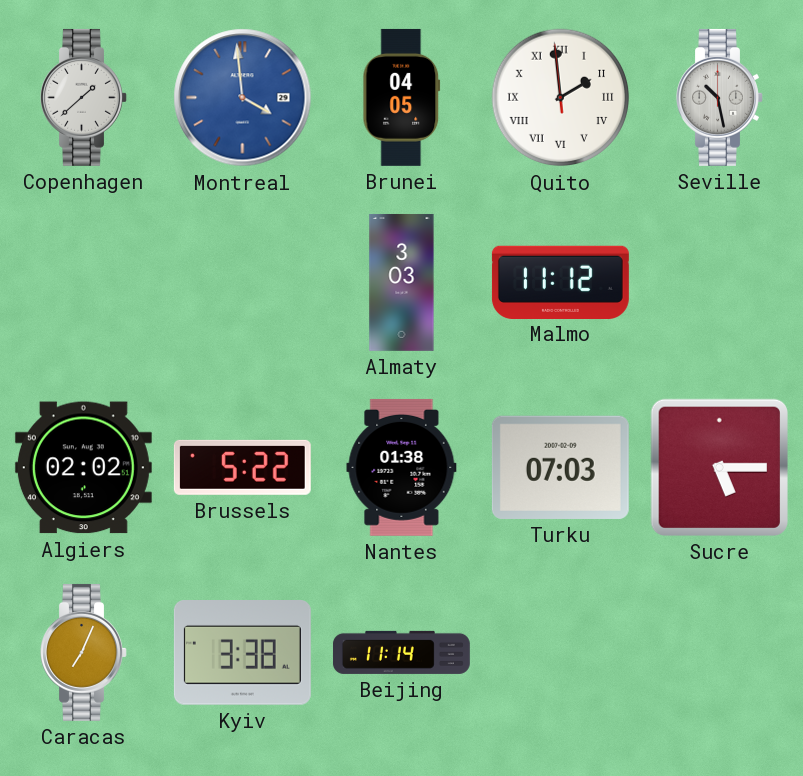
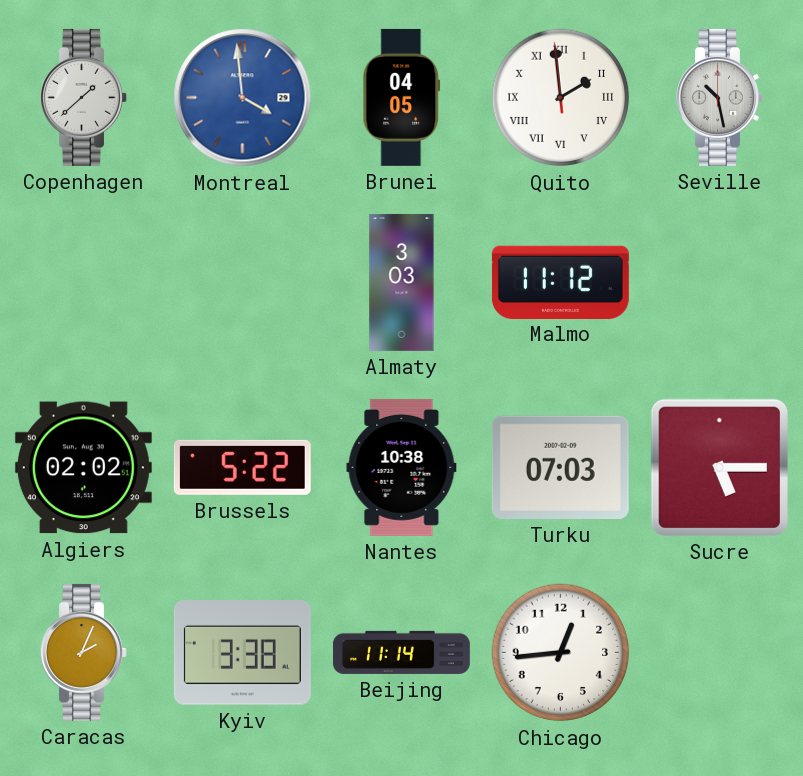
Nantes: 01:38 -> 10:38 (402, 467)
Caracas: 7:04 -> 2:04 (84, 652)
Chicago: none -> 12:44 (561, 653)
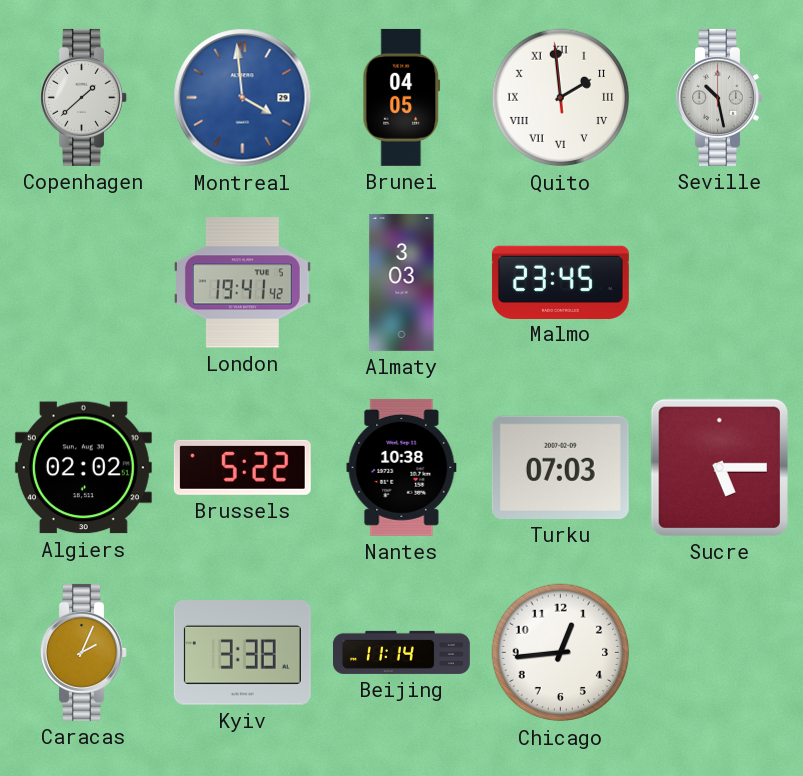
London: none -> 19:41 (242, 283)
Malmo: 11:12 -> 23:45 (560, 282)
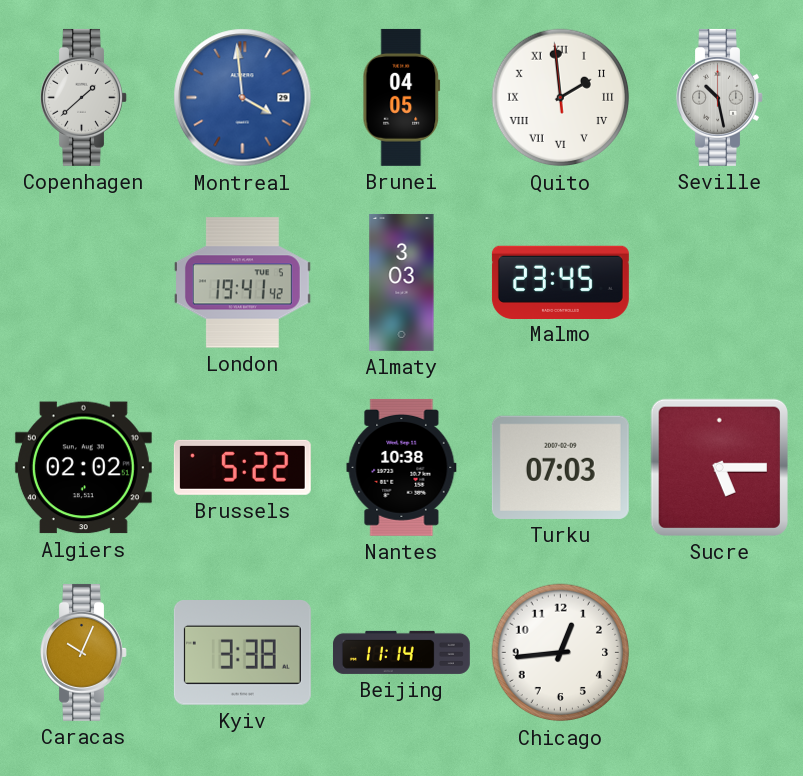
Caracas: 2:04 -> 10:04 (84, 652)
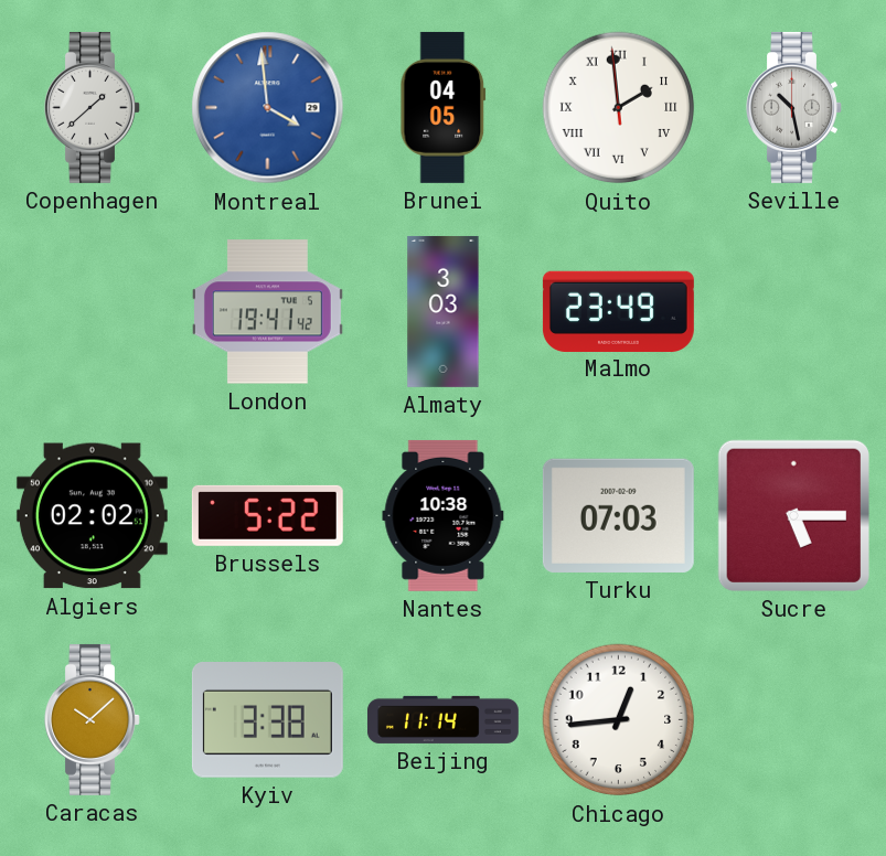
Malmo: 23:45 -> 23:49 (618, 311)
Caracas: 10:04 -> 10:08 (93, 719)
